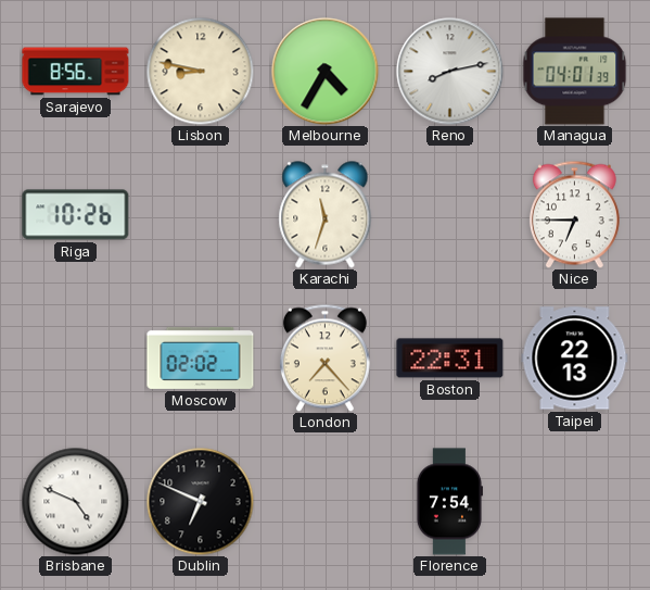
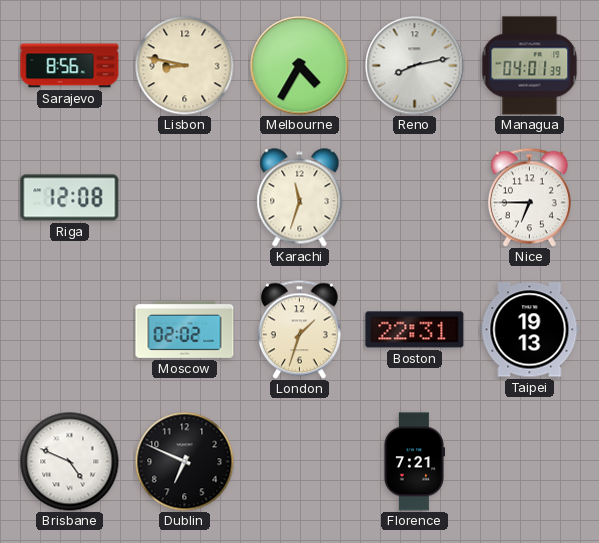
Riga: 10:26 -> 12:08 (70, 198)
London: 7:23 -> 1:33 (299, 329)
Taipei: 22:13 -> 19:13 (530, 330)
Florence: 7:54 -> 7:21 (413, 462)
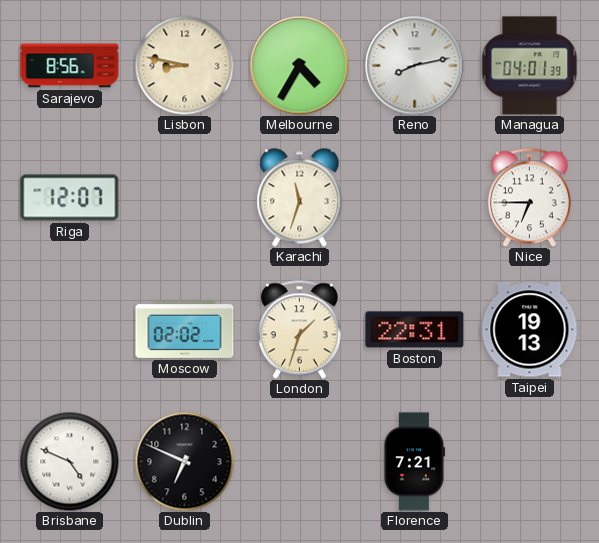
Riga: 12:08 -> 12:07 (70, 198)
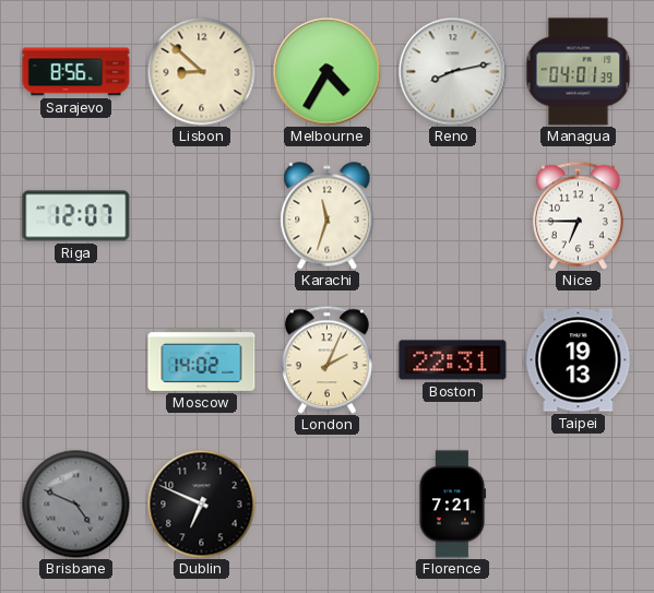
Lisbon: 8:47 -> 8:52 (202, 72)
Moscow: 02:02 -> 14:02 (202, 359)
London: 1:33 -> 2:04 (326, 359)
Brisbane dial: white -> grey (76, 505)
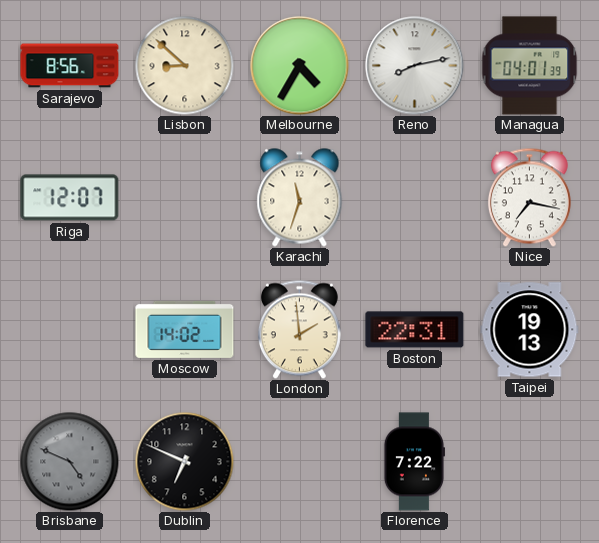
Nice: 6:45 -> 7:17 (529, 197)
London: 2:04 -> 1:59 (299, 329)
Florence: 7:21 -> 7:22 (413, 462)
